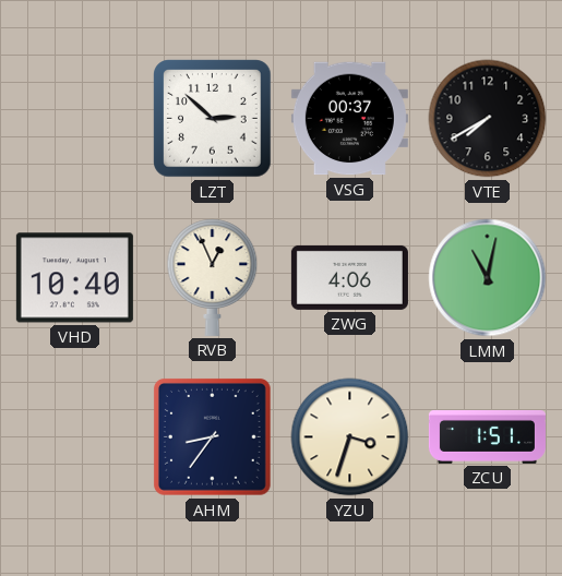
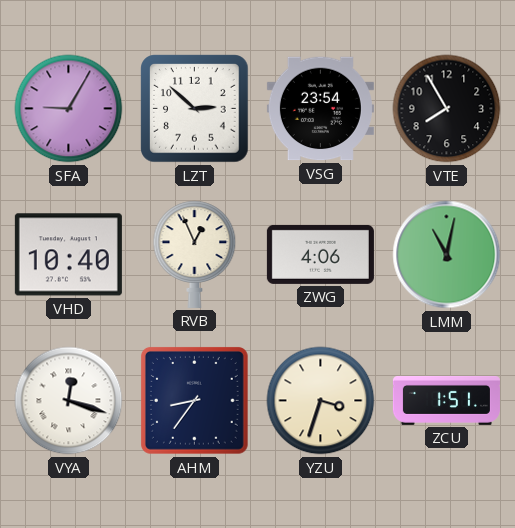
SFA: none -> 9:05 (69, 109)
VSG: 00:37 -> 23:54 (320, 109)
VTE: 7:40 -> 7:55 (447, 109)
VYA: none -> 12:18 (69, 401)
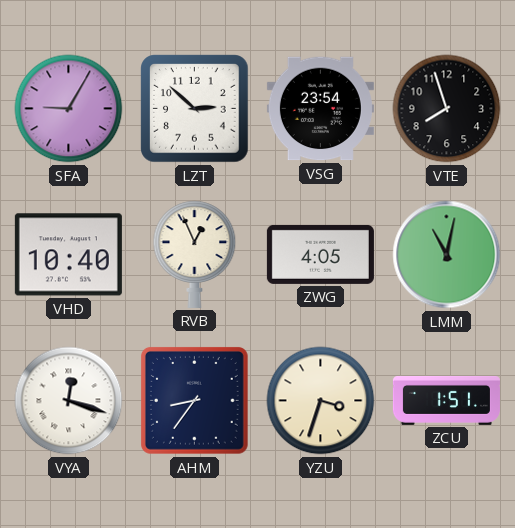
VTE: 7:55 -> 7:57 (447, 109)
ZWG: 4:06 -> 4:05 (320, 254)
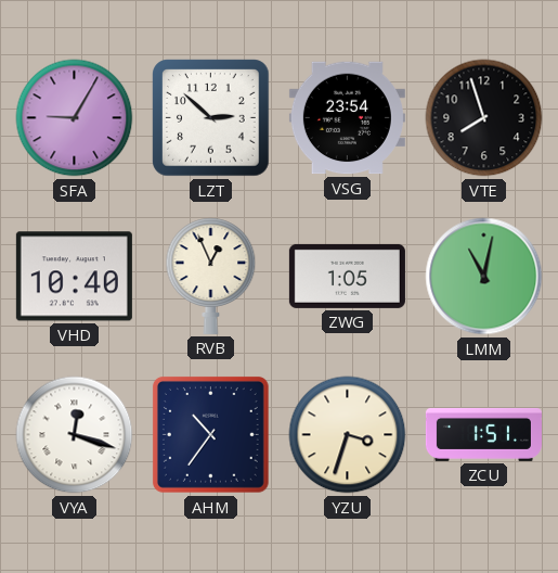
ZWG: 4:05 -> 1:05 (347, 276)
AHM: 8:36 -> 10:36 (210, 434)
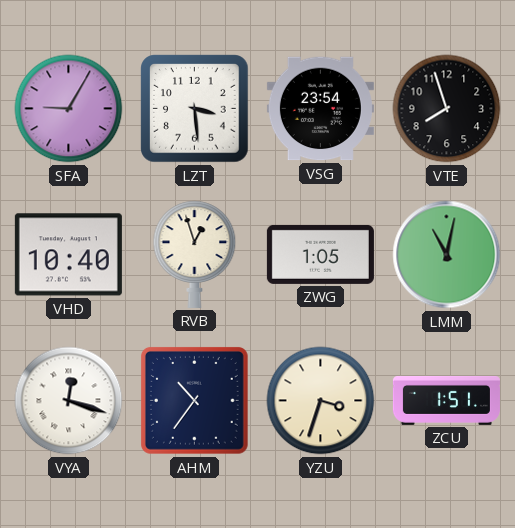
LZT: 2:52 -> 3:29 (195, 109)
RVB: 12:56 -> 12:57 (195, 254)
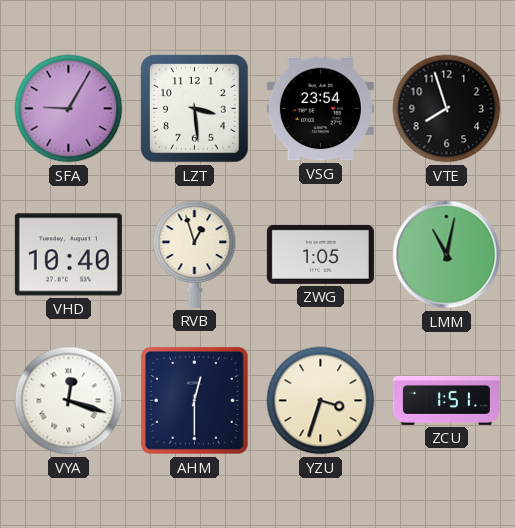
AHM: 10:36 -> 12:30 (194, 400)
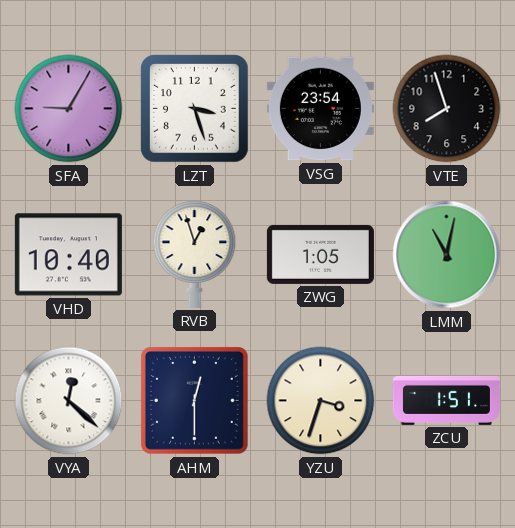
LZT: 3:29 -> 3:27 (195, 109)
VYA: 12:18 -> 12:22 (69, 401)
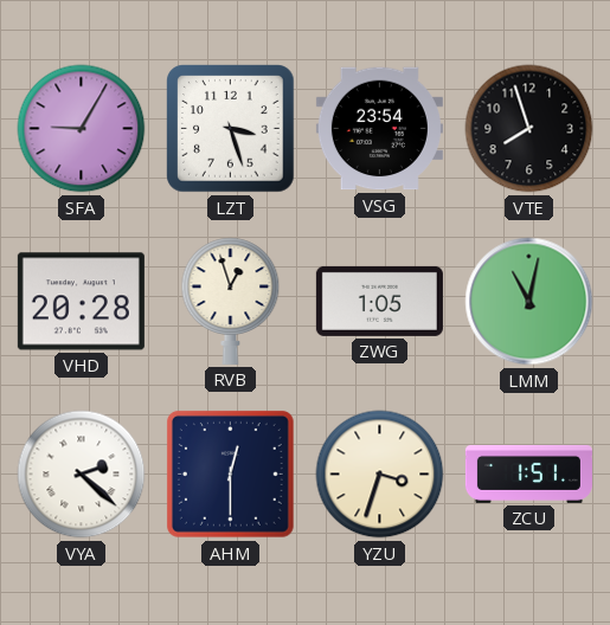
VHD: 10:40 -> 20:28 (81, 302)
VYA: 12:22 -> 2:22 (82, 475)
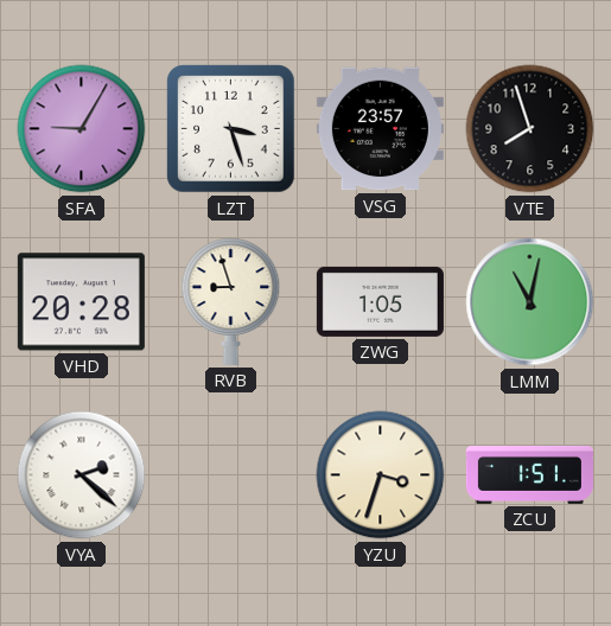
VSG: 23:54 -> 23:57 (380, 129)
RVB: 12:57 -> 8:57 (231, 301)
AHM: 12:30 -> none (230, 473)
